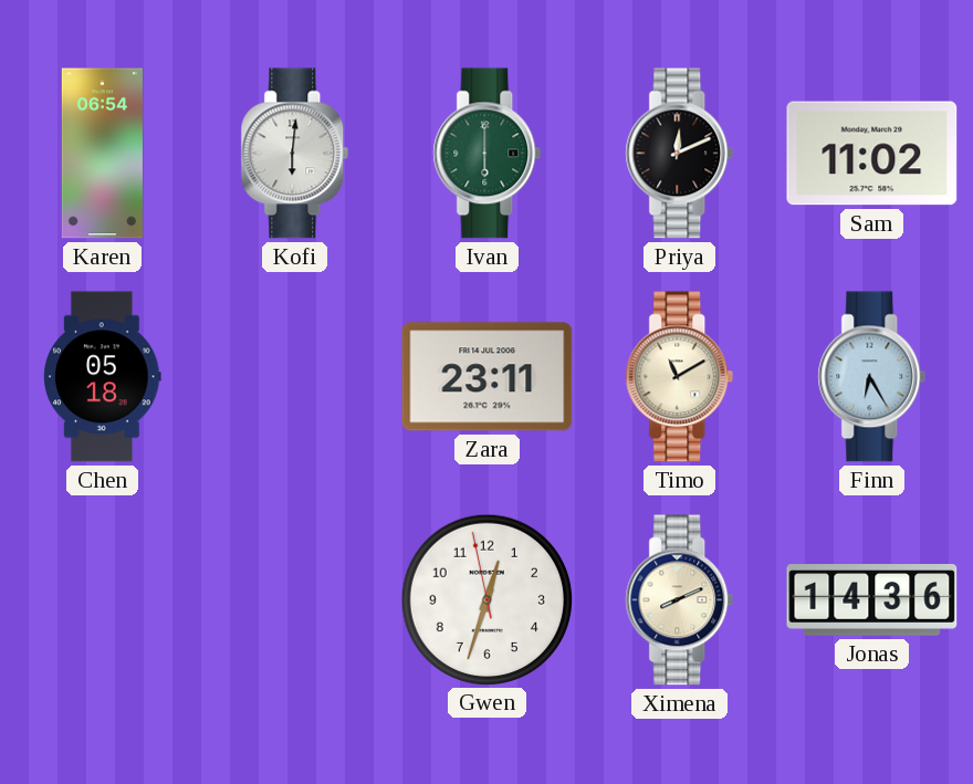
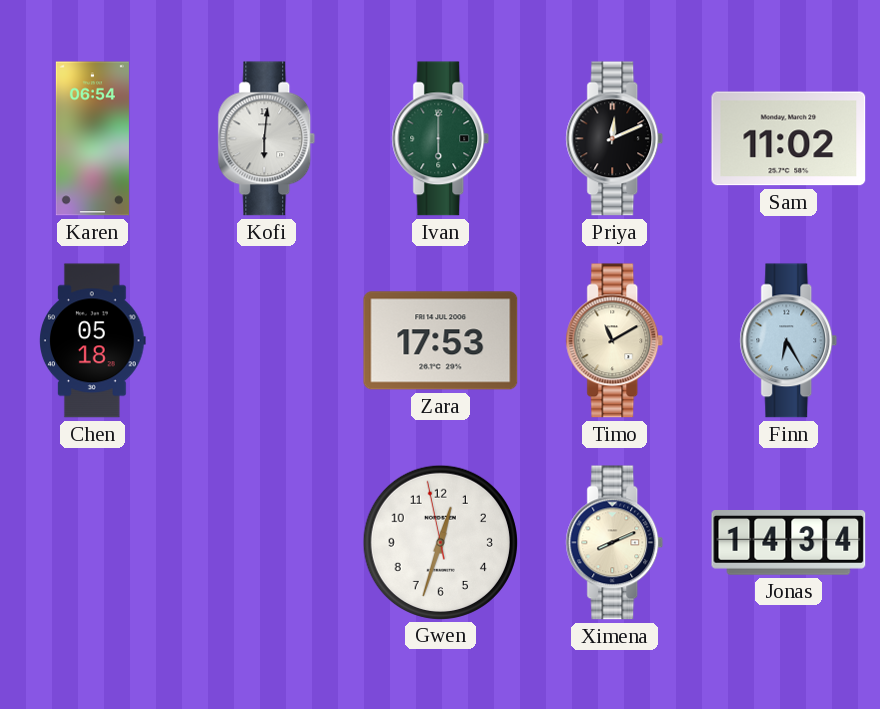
Zara: 23:11 -> 17:53 (441, 341)
Jonas: 14:36 -> 14:34 (789, 543)
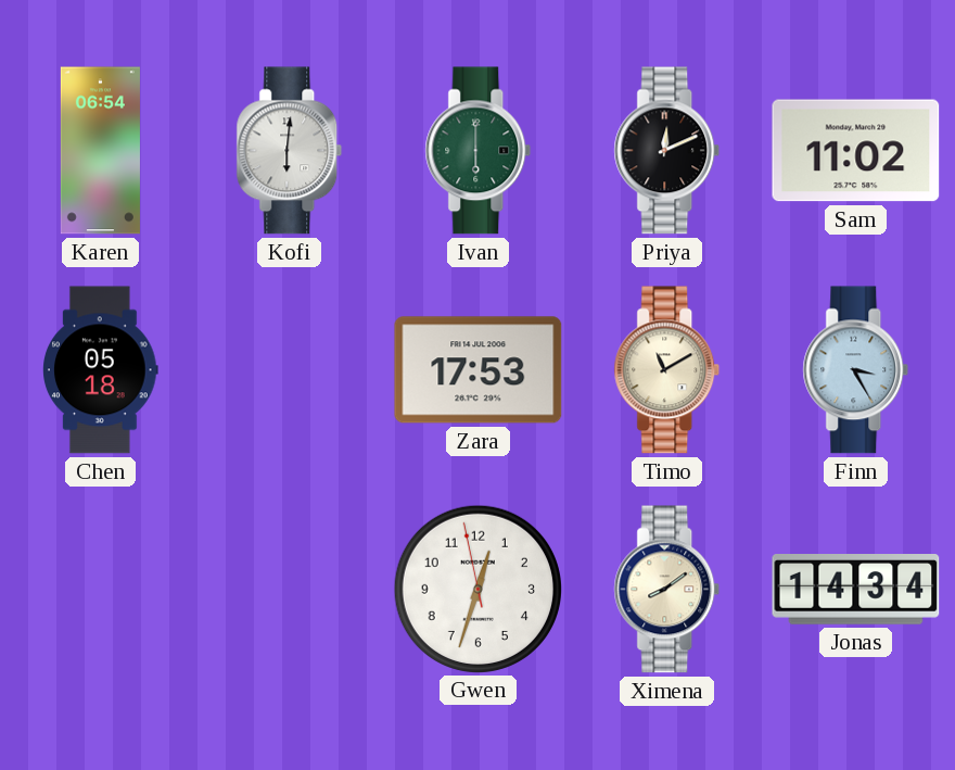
Finn: 6:25 -> 3:25 (856, 370)
Ximena: 8:11 -> 8:09 (667, 590)
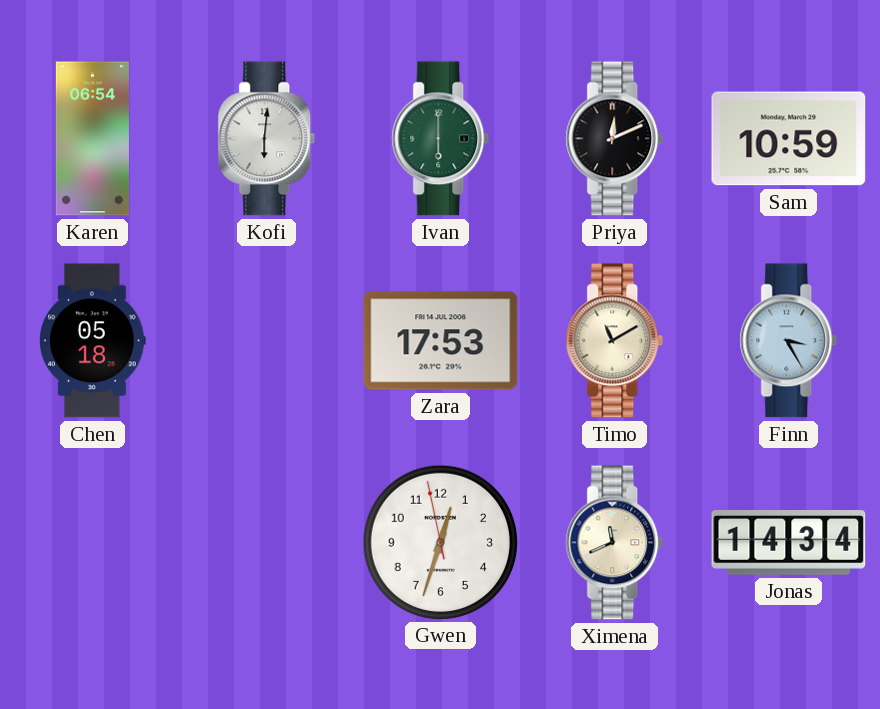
Sam: 11:02 -> 10:59 (789, 139)
Ximena: 8:09 -> 11:41 (615, 543)
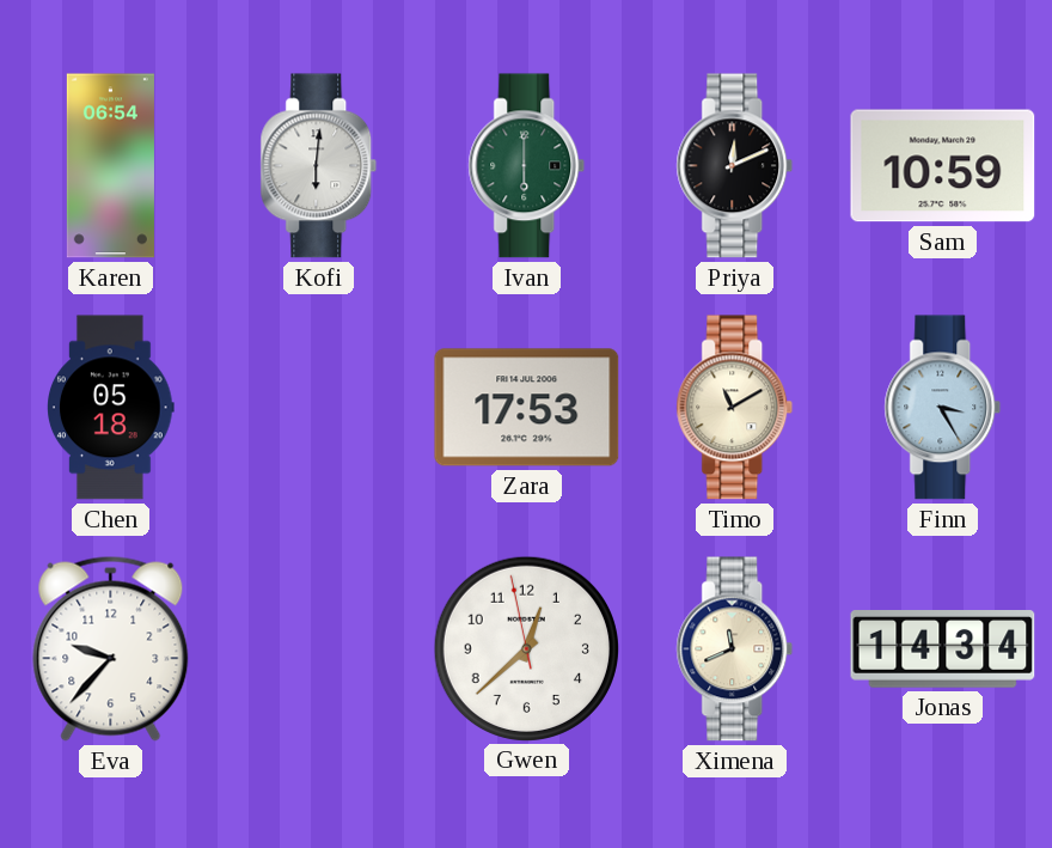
Eva: none -> 9:37 (111, 648)
Gwen: 12:32 -> 12:37 (526, 648)
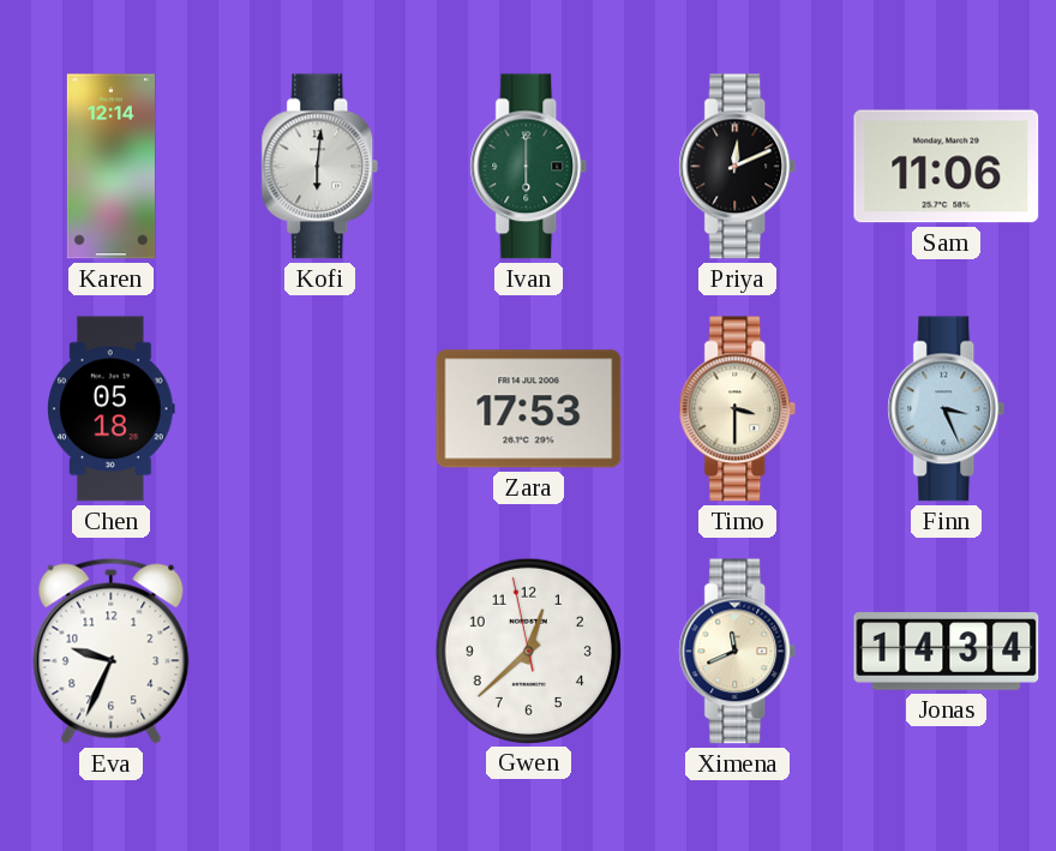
Karen: 06:54 -> 12:14 (110, 167)
Sam: 10:59 -> 11:06 (947, 167)
Timo: 11:10 -> 3:30 (738, 409)
Finn: 3:25 -> 3:26 (947, 409)
Eva: 9:37 -> 9:34 (112, 651)
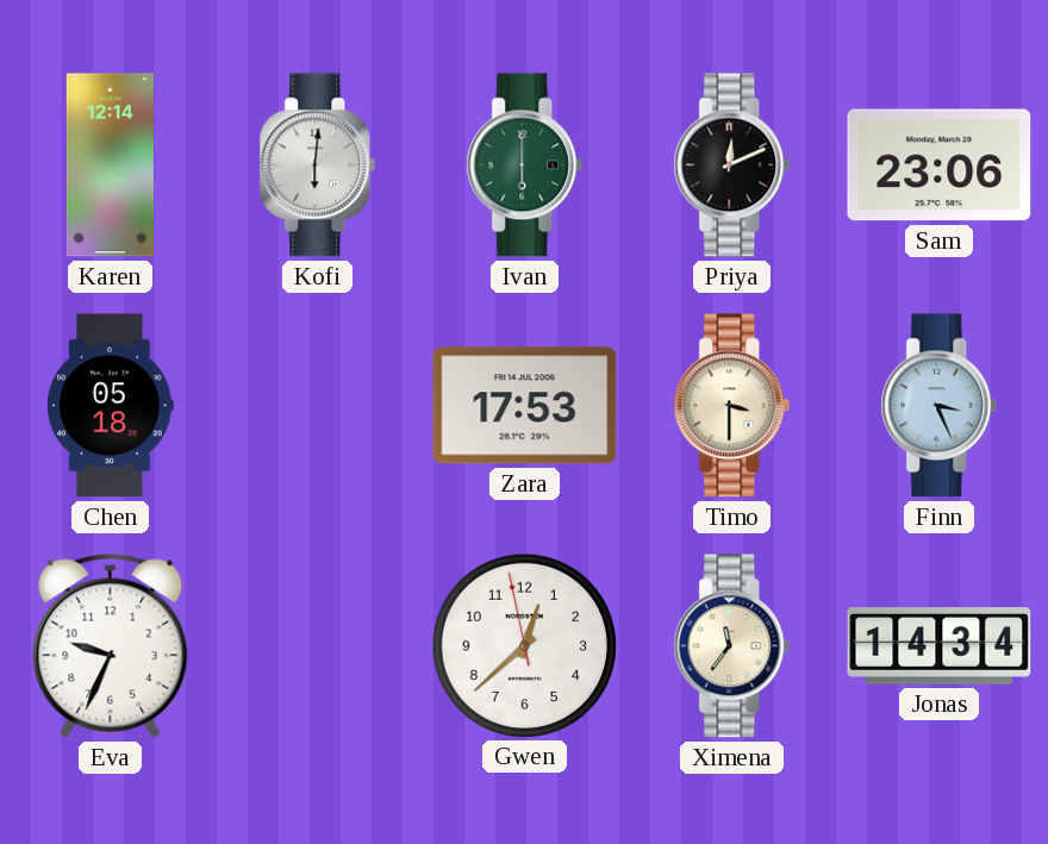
Sam: 11:06 -> 23:06 (940, 165)
Ximena: 11:41 -> 11:36 (732, 646)
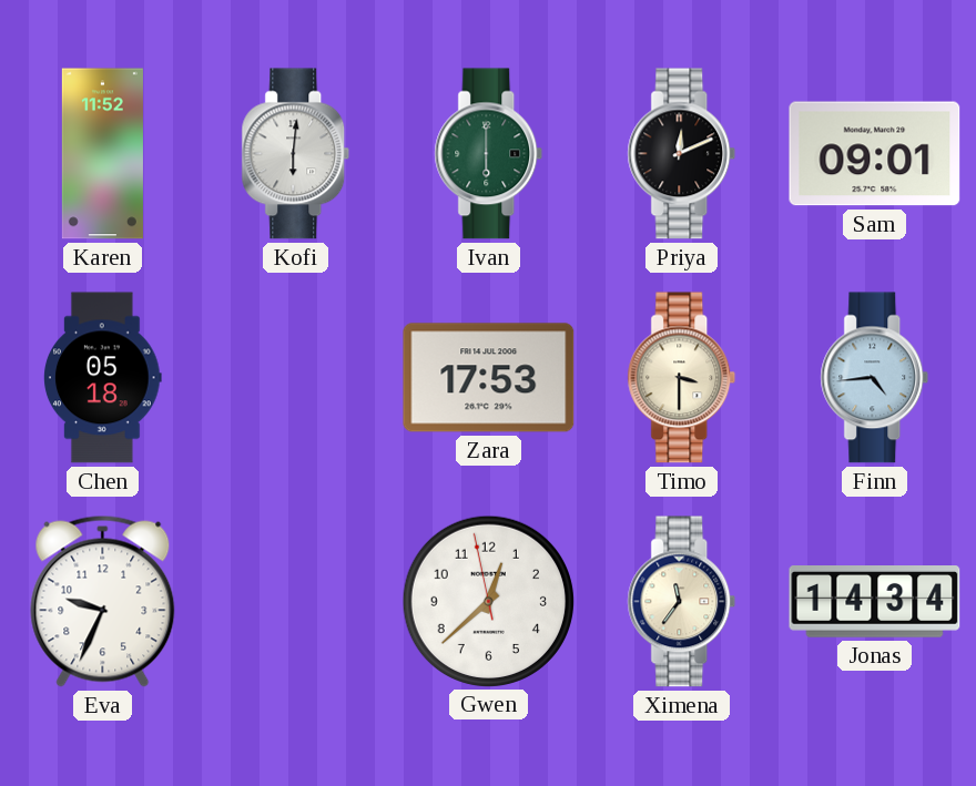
Karen: 12:14 -> 11:52 (102, 154)
Sam: 23:06 -> 09:01 (875, 154)
Finn: 3:26 -> 4:44 (875, 378)
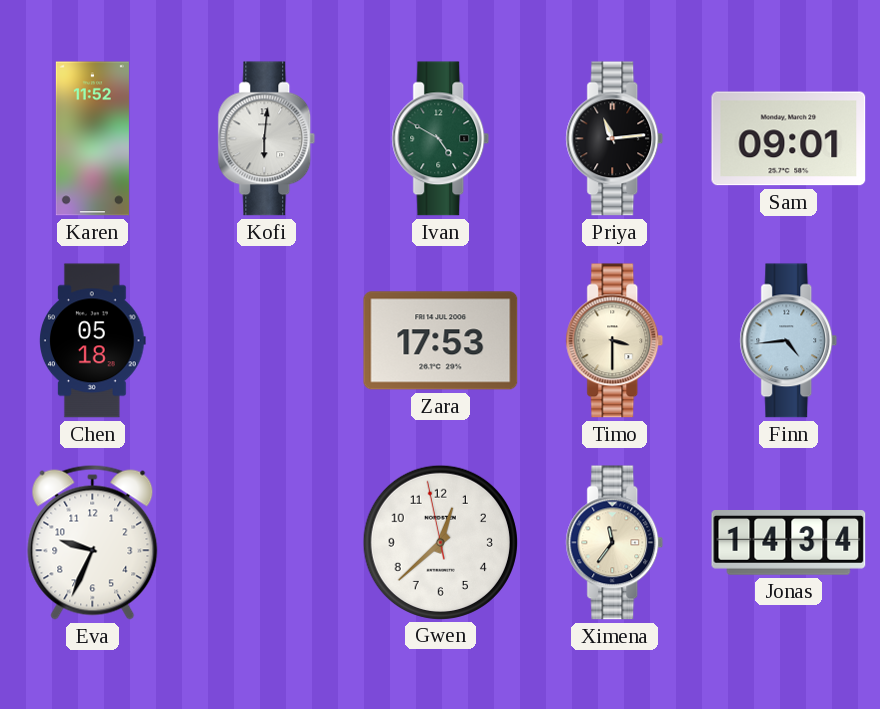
Ivan: 6:00 -> 4:50 (441, 139)
Priya: 12:11 -> 11:14 (615, 139)
